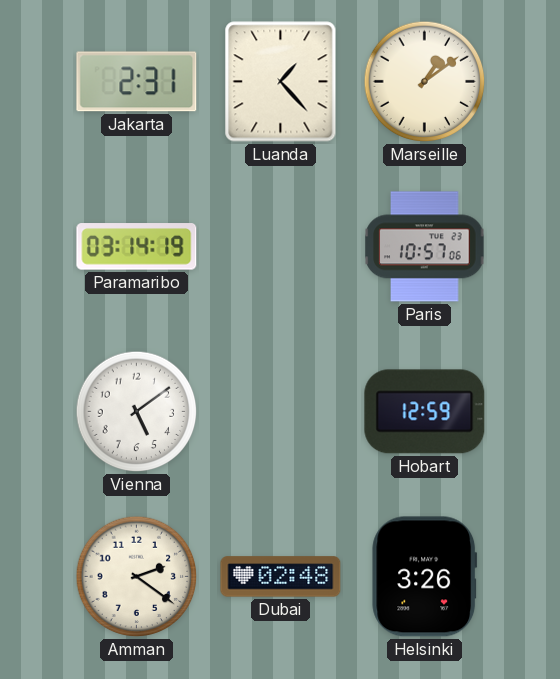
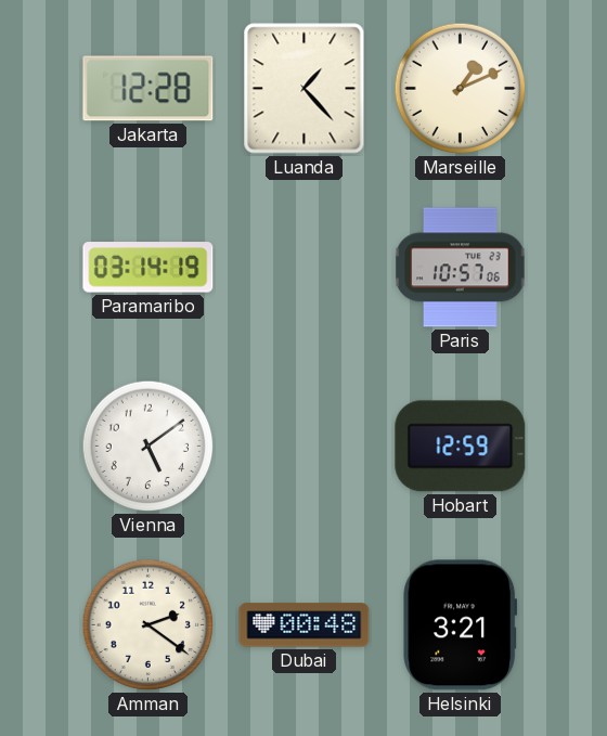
Jakarta: 2:31 -> 12:28 (148, 89)
Marseille: 1:09 -> 1:11 (461, 89)
Dubai: 02:48 -> 00:48 (305, 625)
Helsinki: 3:26 -> 3:21 (461, 625)
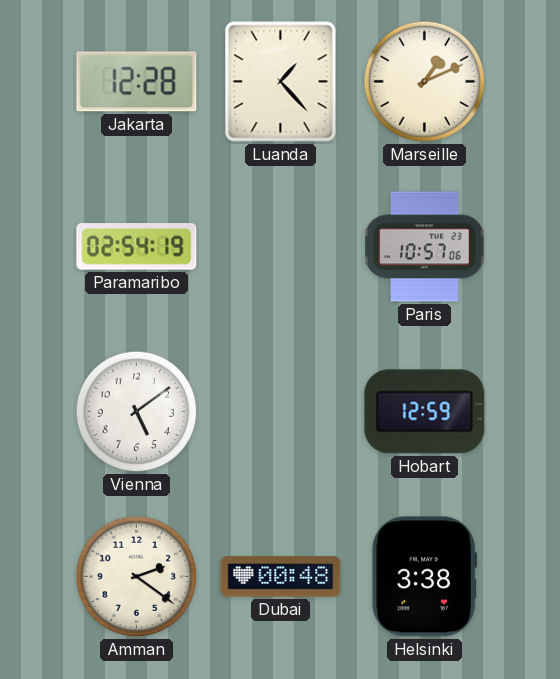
Paramaribo: 03:14 -> 02:54 (137, 247)
Helsinki: 3:21 -> 3:38 (425, 577)
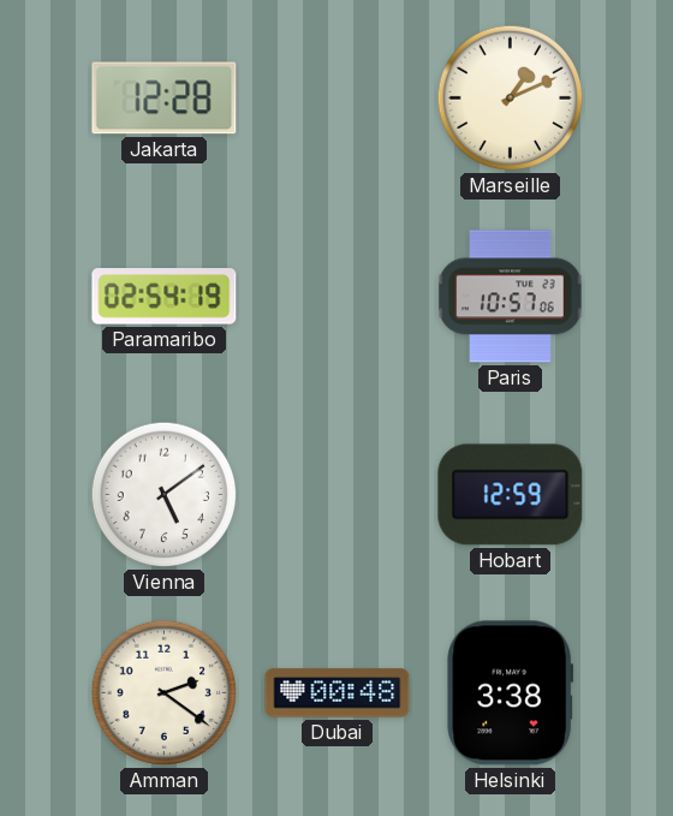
Luanda: 1:23 -> none (281, 82)
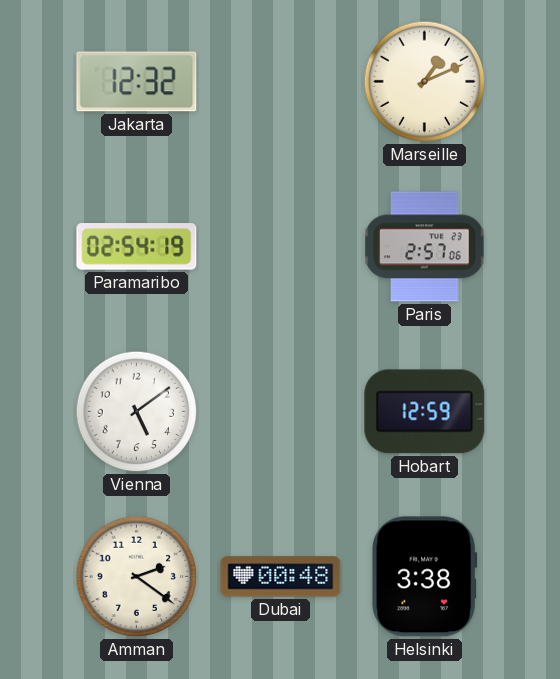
Jakarta: 12:28 -> 12:32 (137, 82)
Paris: 10:57 -> 2:57 (425, 247)
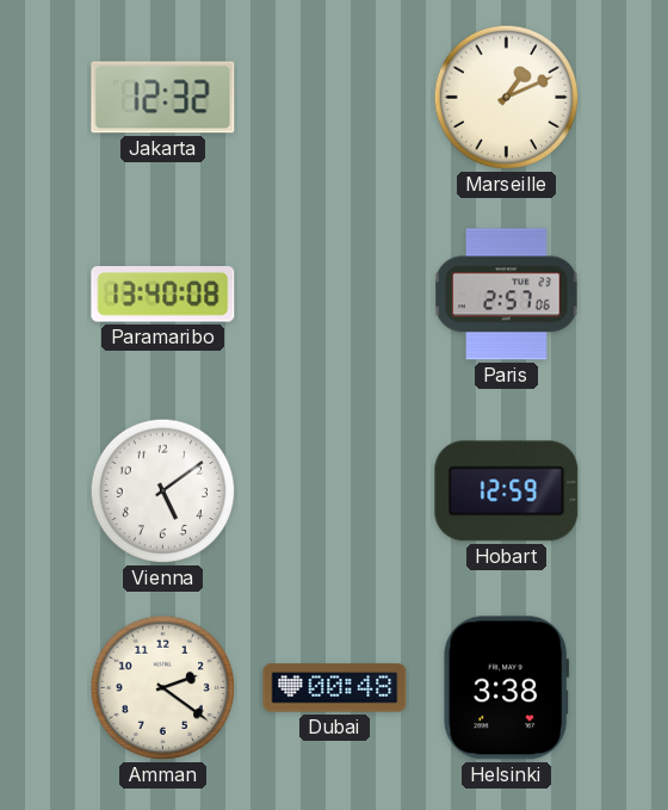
Paramaribo: 02:54 -> 13:40 (163, 295)
